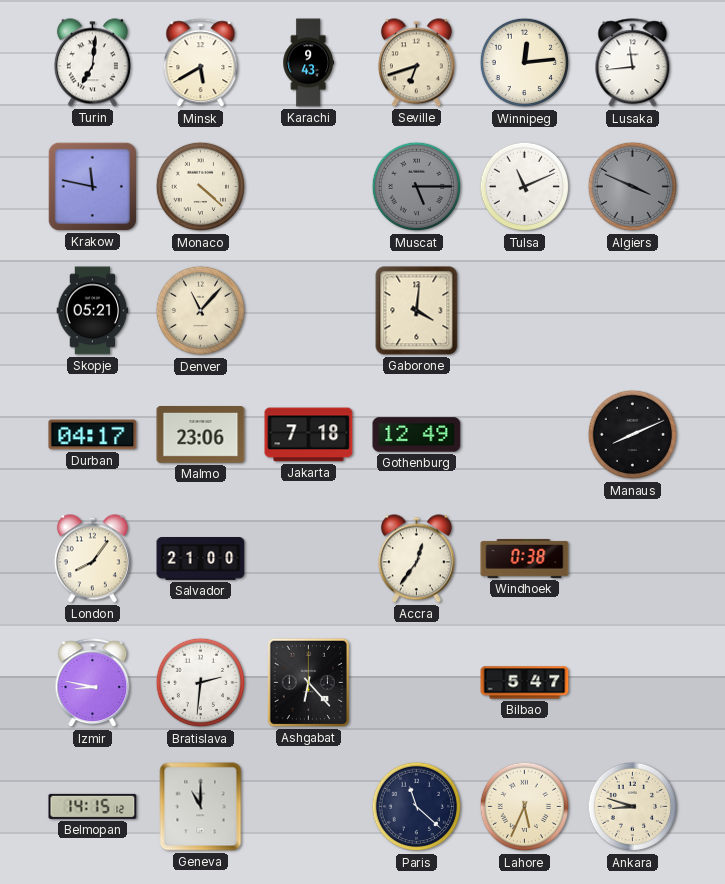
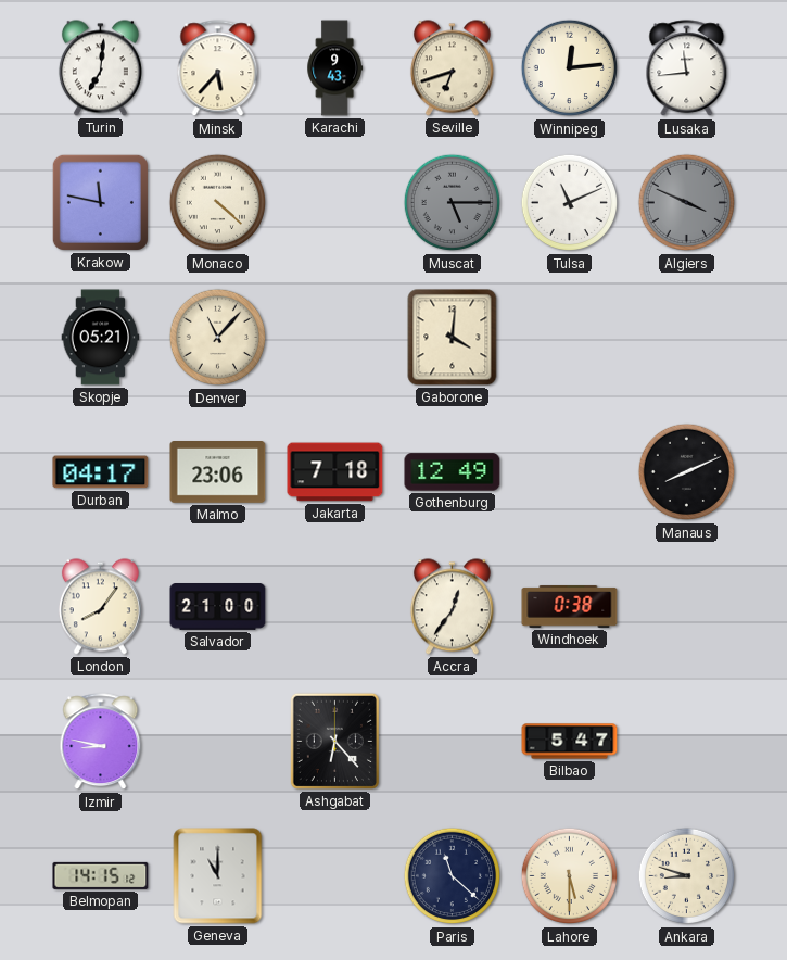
Minsk: 5:40 -> 5:37 (218, 68)
Bratislava: 2:31 -> none (201, 683)
Lahore: 5:34 -> 5:30 (570, 876)
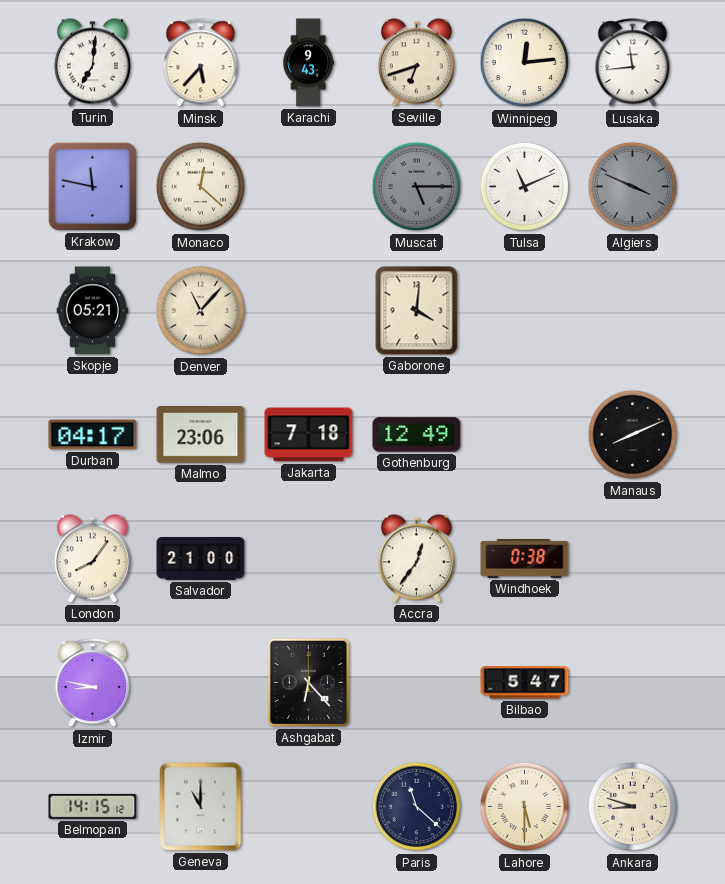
Monaco: 4:22 -> 12:22 (201, 187)
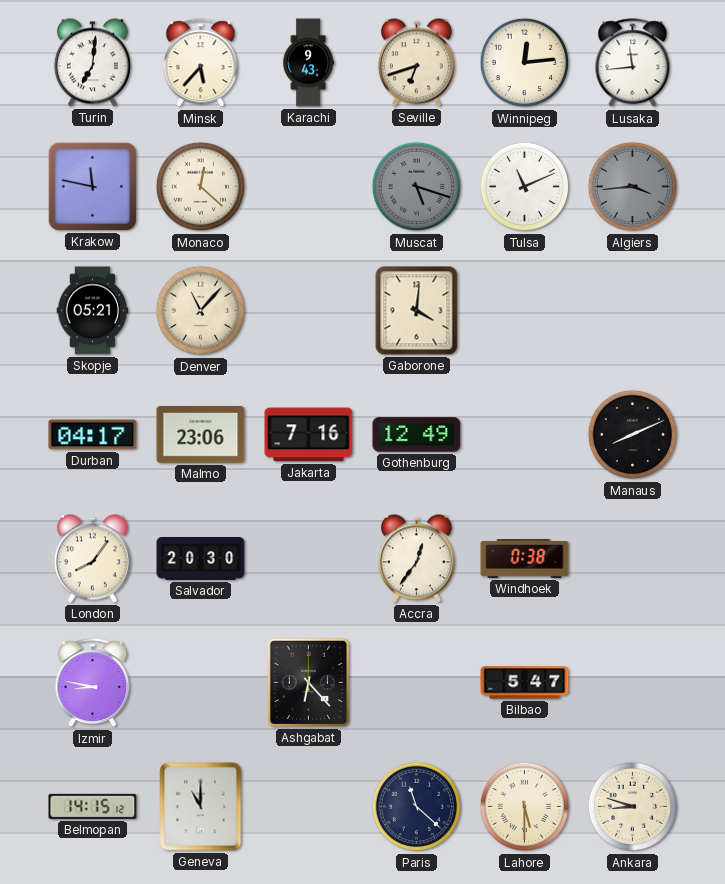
Muscat: 5:15 -> 5:18 (417, 187)
Algiers: 3:49 -> 3:44 (633, 187)
Jakarta: 7:18 -> 7:16 (309, 435)
Salvador: 21:00 -> 20:30 (201, 559)
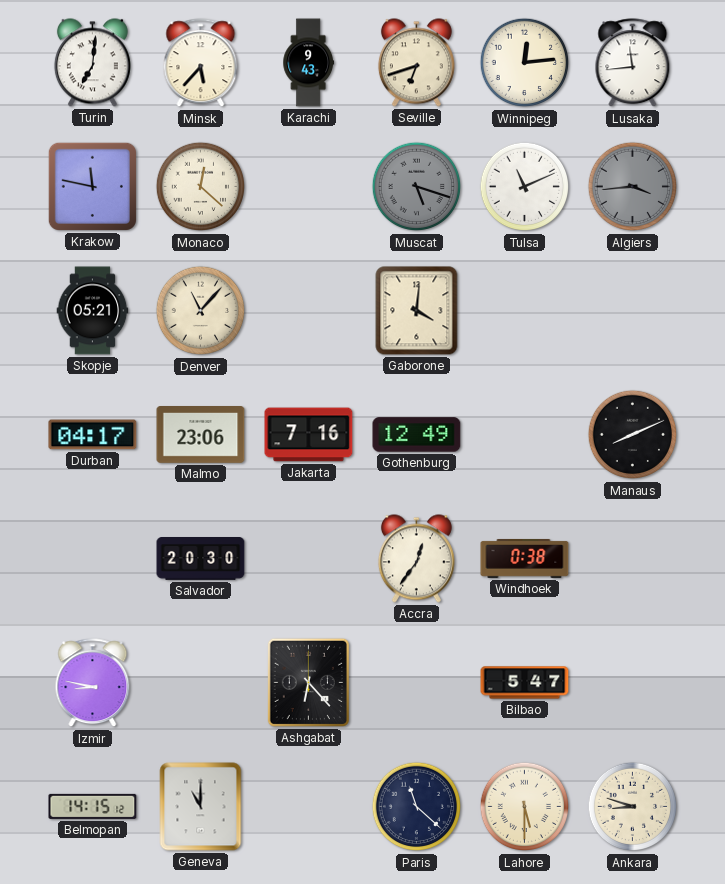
London: 8:06 -> none (92, 559)
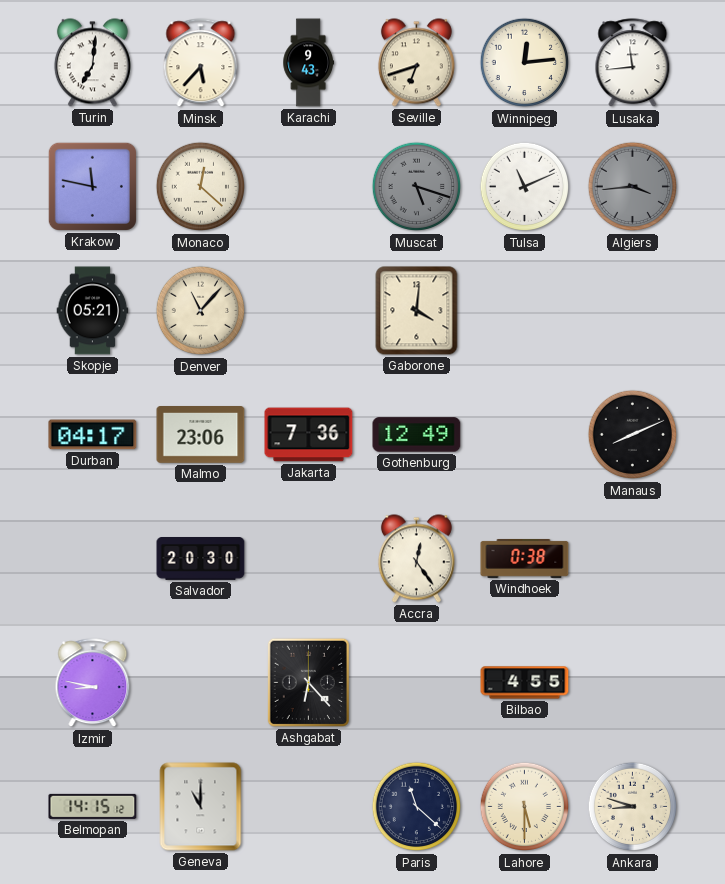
Jakarta: 7:16 -> 7:36 (309, 435)
Accra: 12:36 -> 12:24 (416, 559)
Bilbao: 5:47 -> 4:55 (525, 683)
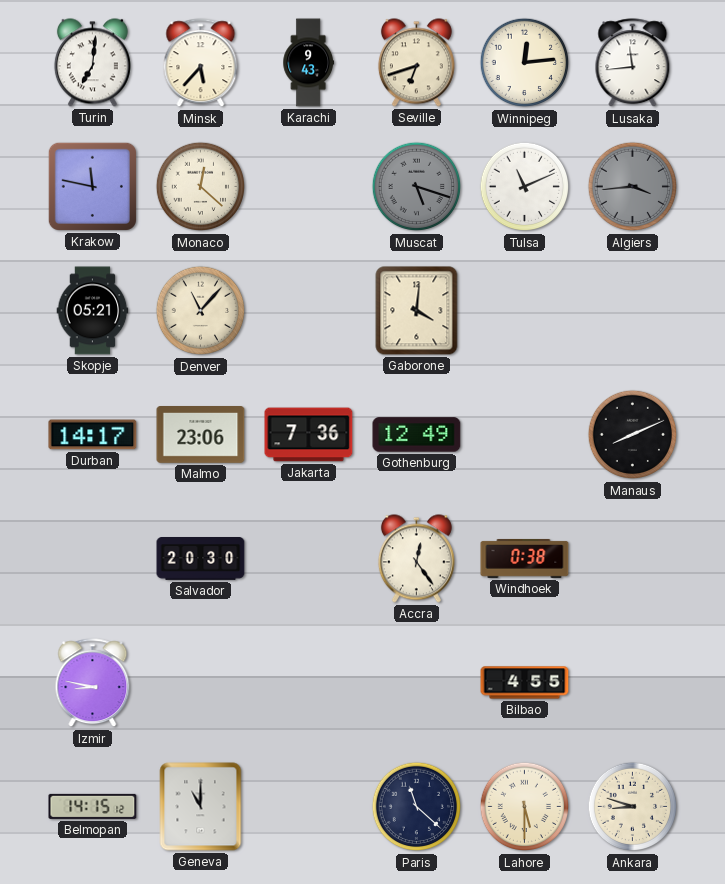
Durban: 04:17 -> 14:17 (93, 435)
Ashgabat: 6:23 -> none (308, 682)
